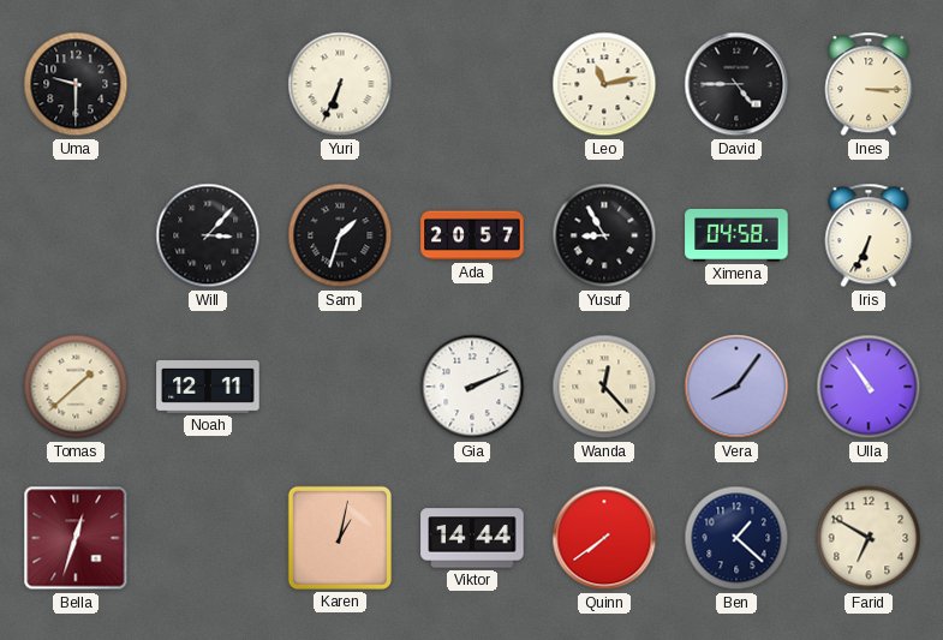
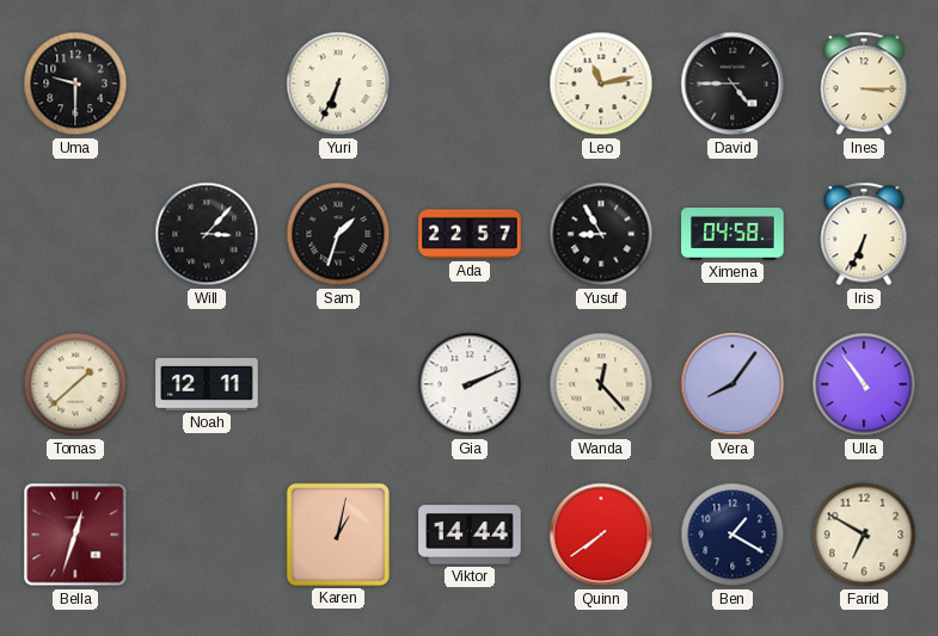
Ada: 20:57 -> 22:57 (470, 234)
Ben: 1:22 -> 1:20 (732, 535)
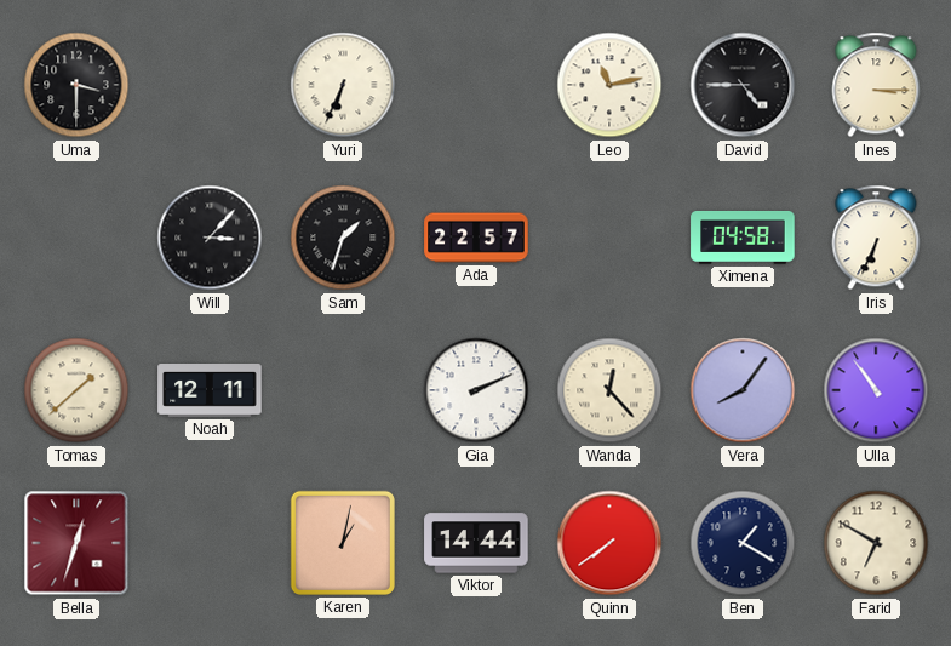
Uma: 9:30 -> 3:30 (76, 85)
Yusuf: 8:55 -> none (601, 234)
